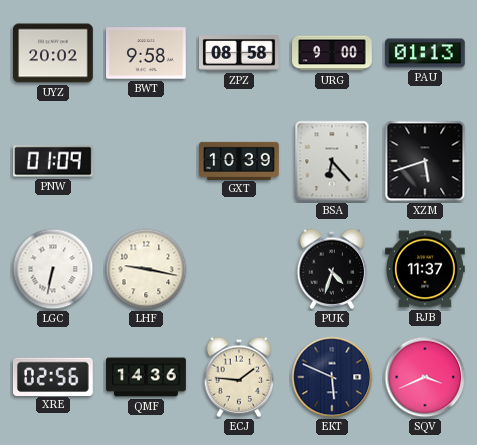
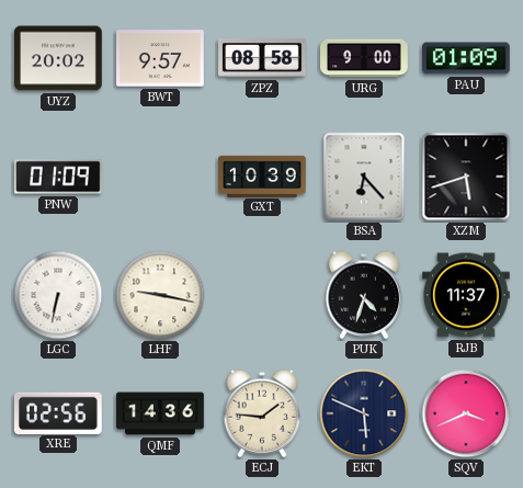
BWT: 9:58 -> 9:57 (161, 58)
PAU: 01:13 -> 01:09 (467, 58)
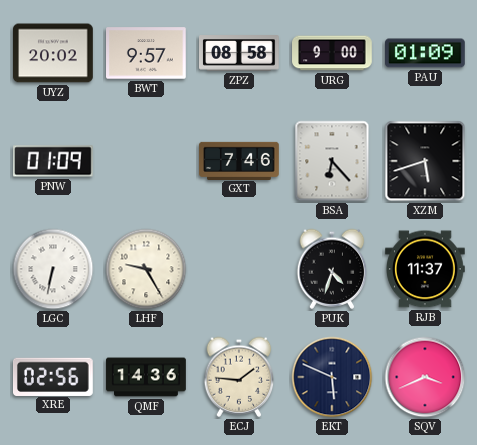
GXT: 10:39 -> 7:46 (239, 160)
LHF: 9:17 -> 9:25 (146, 269)
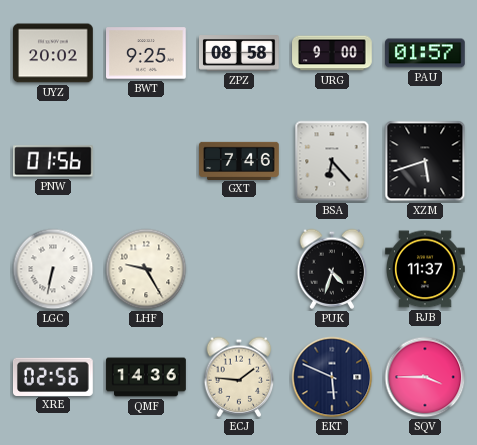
BWT: 9:57 -> 9:25 (147, 53)
PAU: 01:09 -> 01:57 (426, 53)
PNW: 01:09 -> 01:56 (53, 161)
SQV: 3:41 -> 3:45 (425, 377)
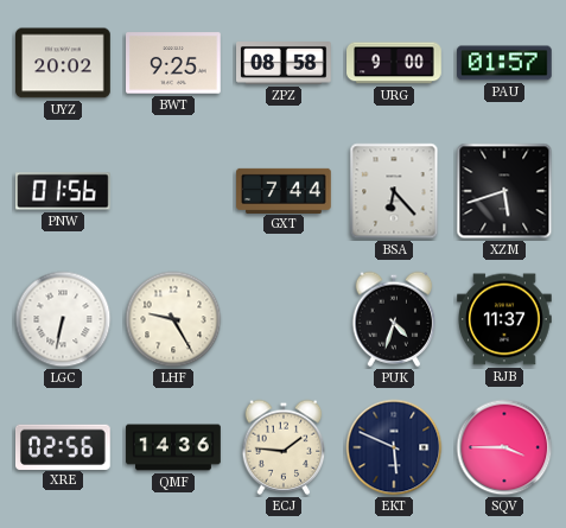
GXT: 7:46 -> 7:44 (284, 190)
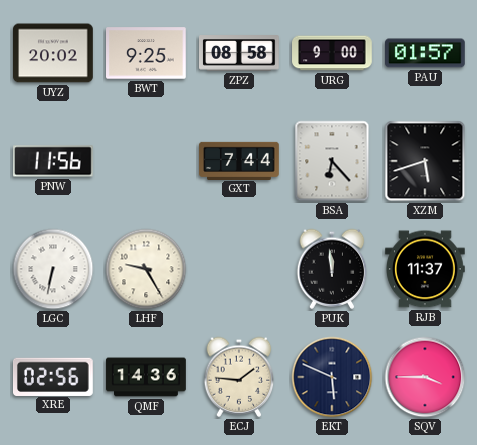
PNW: 01:56 -> 11:56 (53, 161)
PUK: 4:33 -> 11:59 (332, 269)
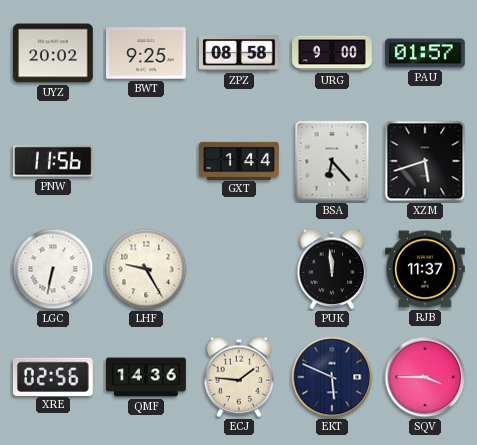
GXT: 7:44 -> 1:44 (239, 160)
